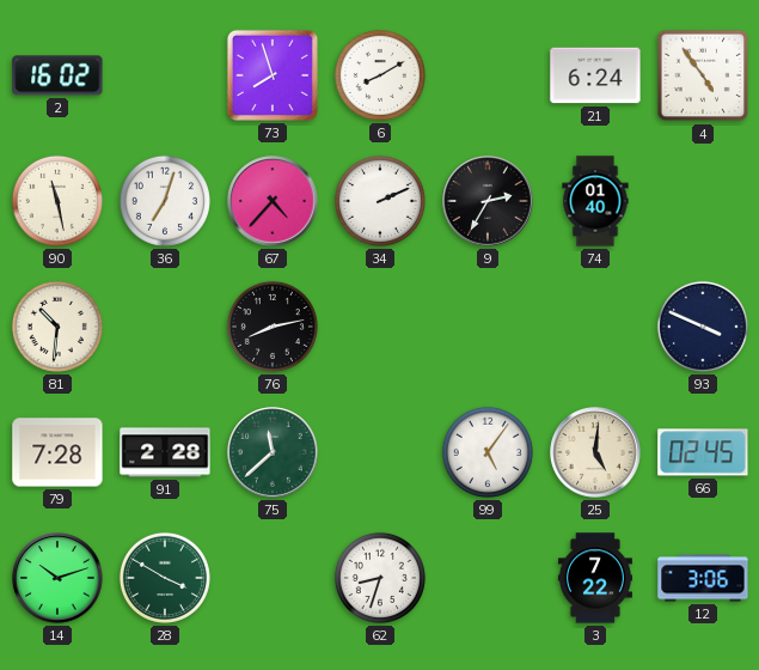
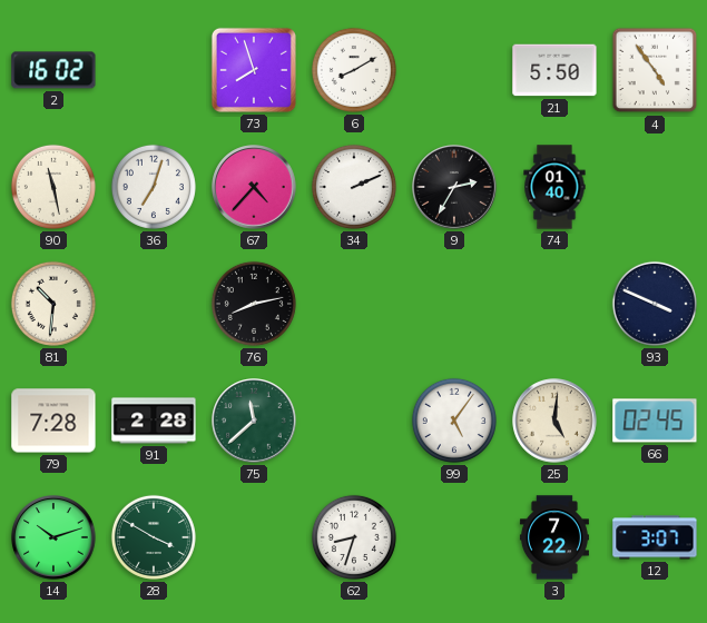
21: 6:24 -> 5:50 (554, 70)
12: 3:06 -> 3:07 (655, 537)
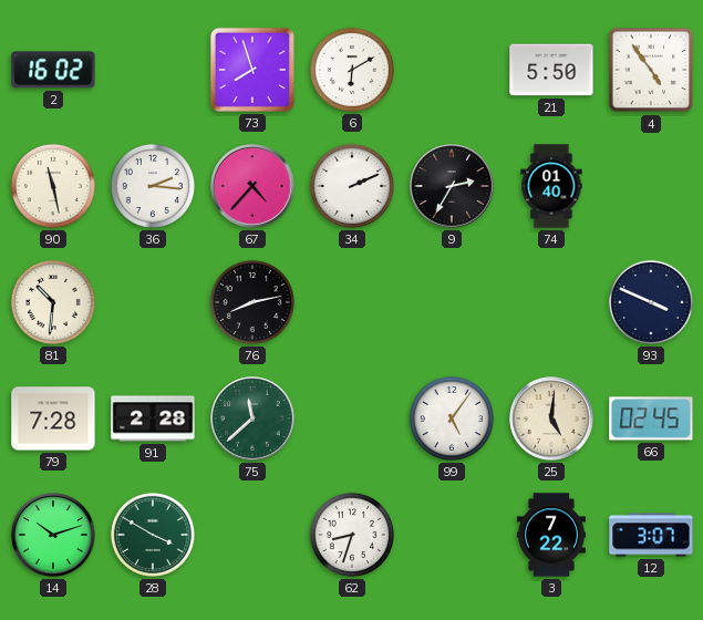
6: 8:10 -> 6:10 (352, 70)
36: 7:03 -> 2:16 (153, 186)
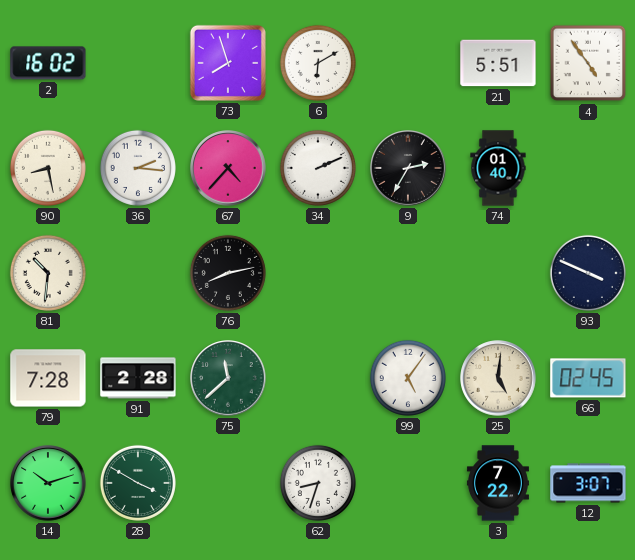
21: 5:50 -> 5:51 (498, 63)
90: 11:28 -> 8:28 (48, 168)
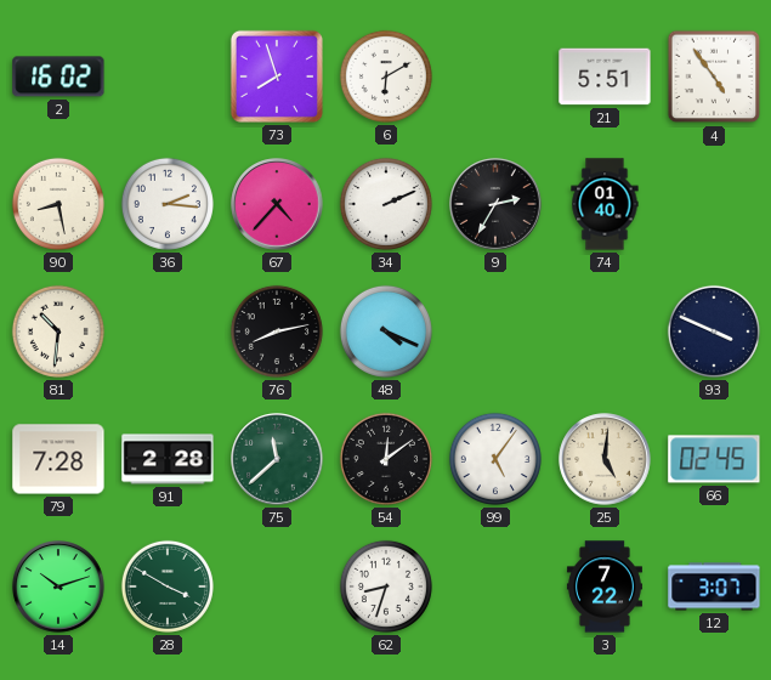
48: none -> 4:19 (386, 331)
54: none -> 12:09 (386, 459)
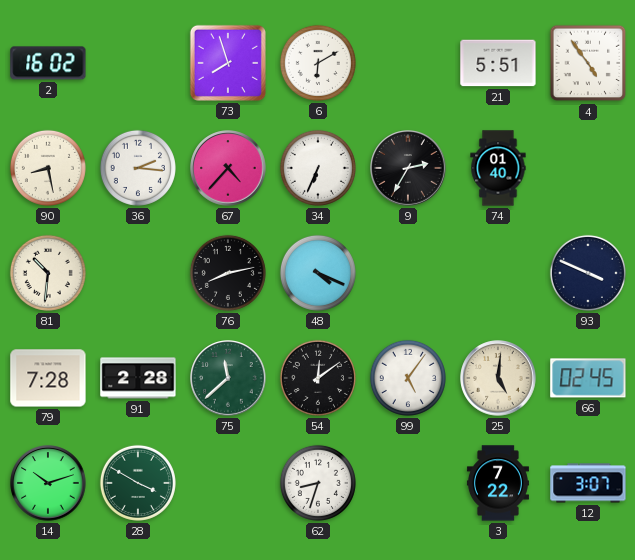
34: 2:11 -> 6:34 (318, 168)
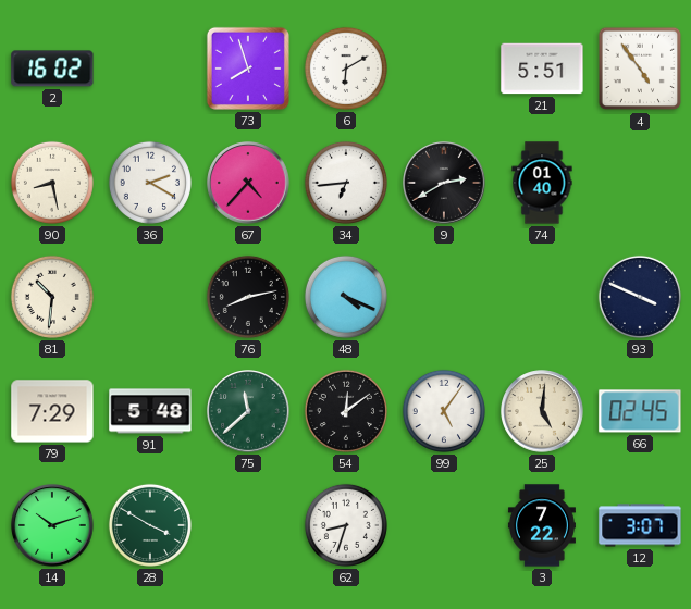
36: 2:16 -> 2:20 (150, 183)
34: 6:34 -> 6:44 (346, 183)
9: 2:35 -> 2:40 (444, 183)
79: 7:28 -> 7:29 (52, 411)
91: 2:28 -> 5:48 (150, 411)
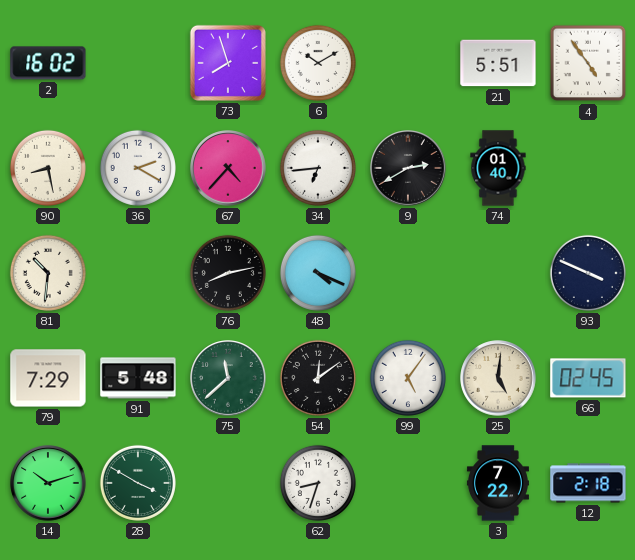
6: 6:10 -> 10:10 (318, 63)
12: 3:07 -> 2:18 (588, 483)
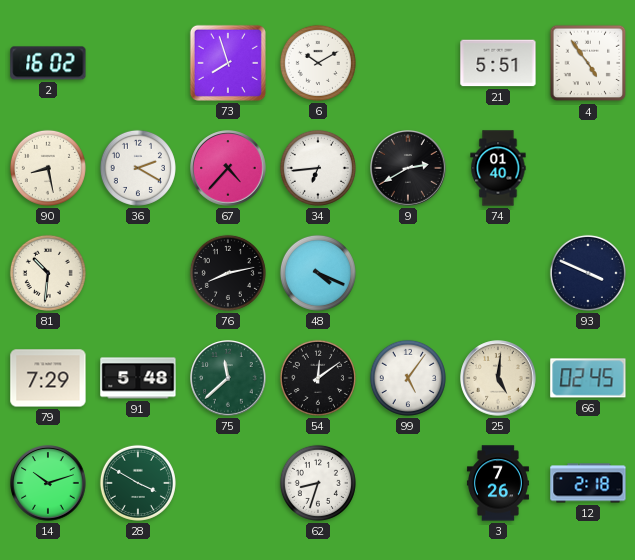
3: 7:22 -> 7:26 (498, 483)
